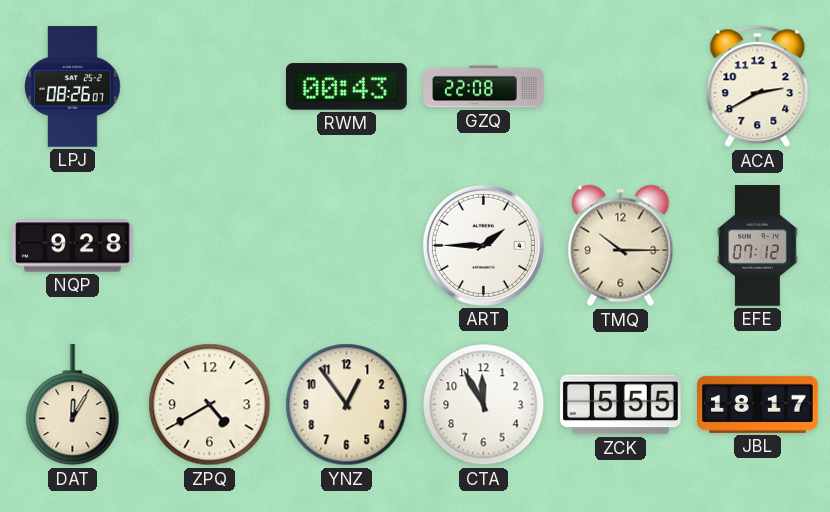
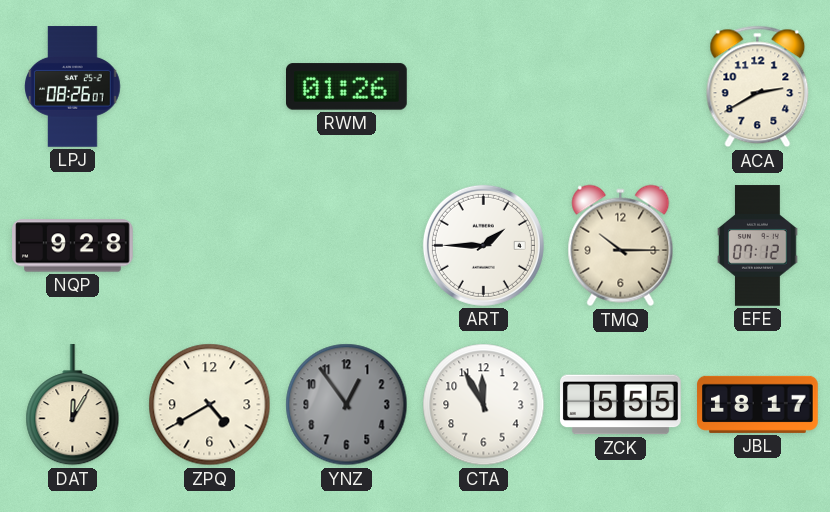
RWM: 00:43 -> 01:26 (347, 87)
GZQ: 22:08 -> none (484, 87)
YNZ dial: cream -> grey (347, 405)
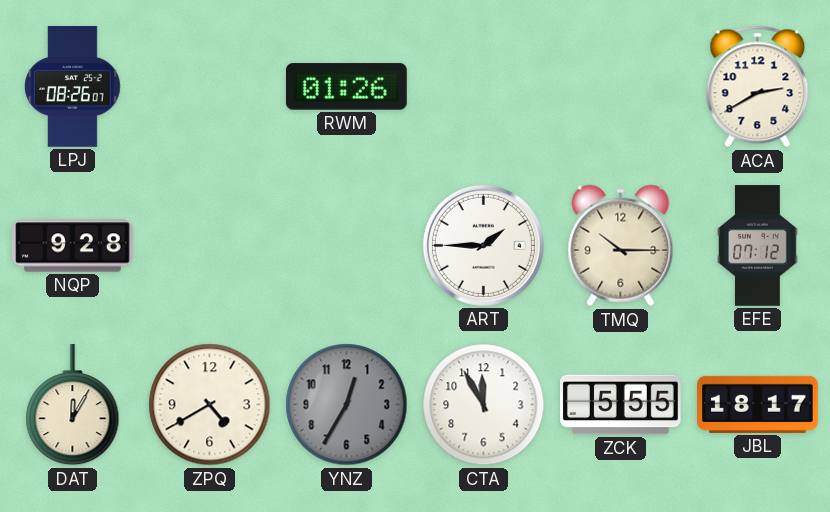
YNZ: 12:54 -> 12:35 (347, 405)
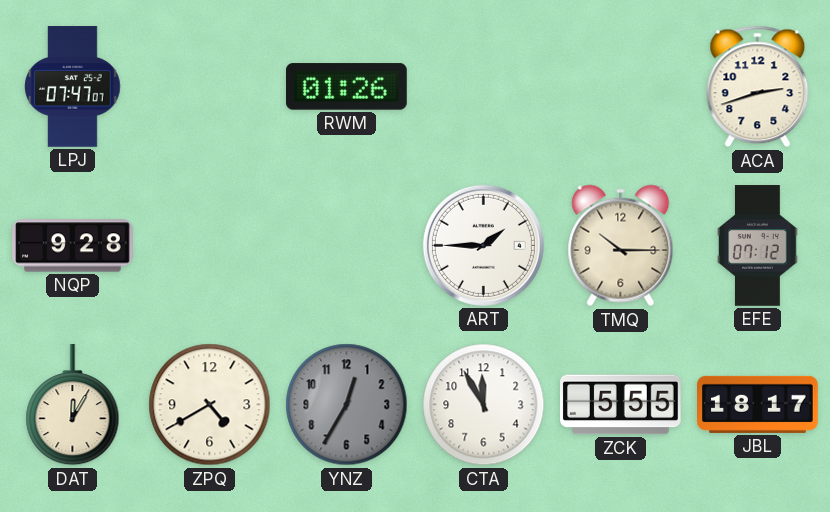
LPJ: 08:26 -> 07:47 (73, 87)
ACA: 2:40 -> 2:42 (758, 87)
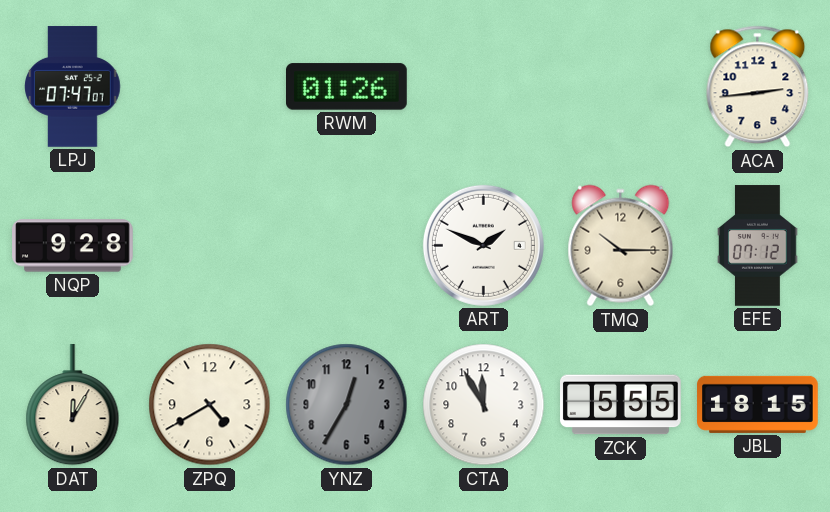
ACA: 2:42 -> 2:44 (758, 87)
ART: 1:45 -> 1:49 (483, 245)
JBL: 18:17 -> 18:15 (758, 404)
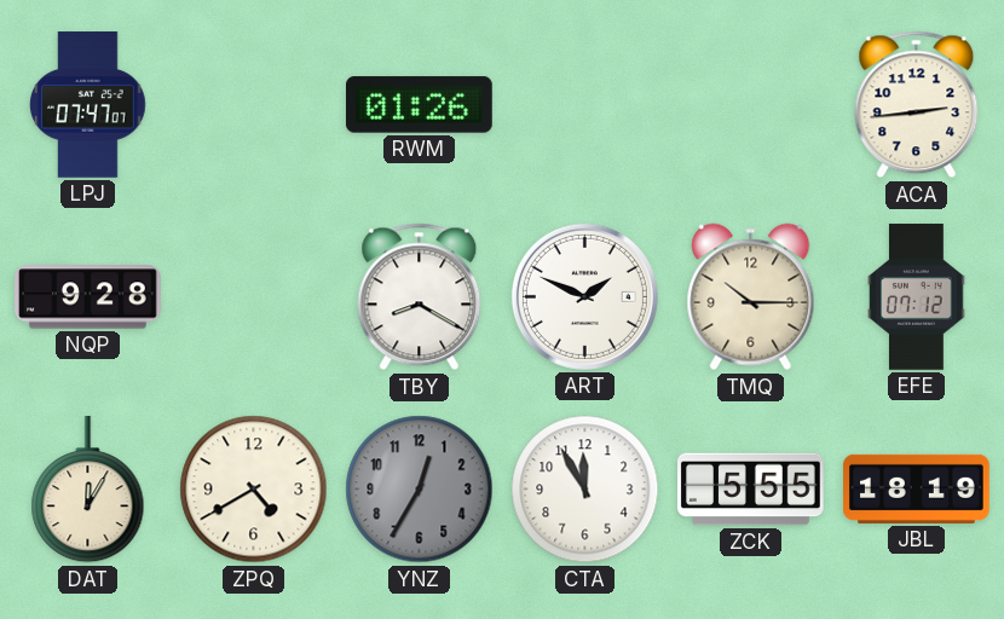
TBY: none -> 8:20 (420, 297)
JBL: 18:15 -> 18:19 (917, 488)
